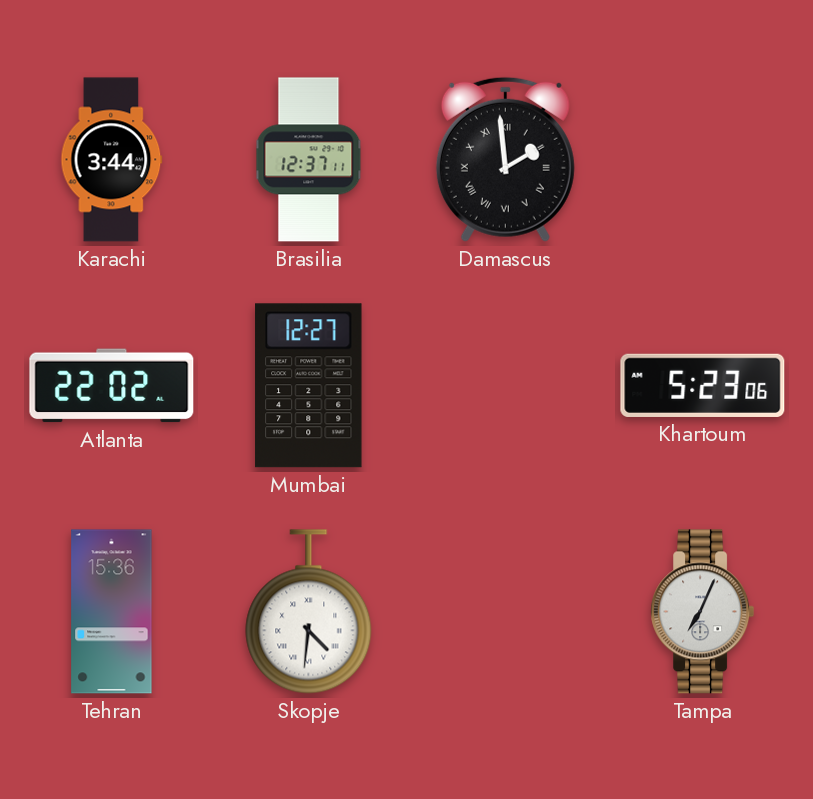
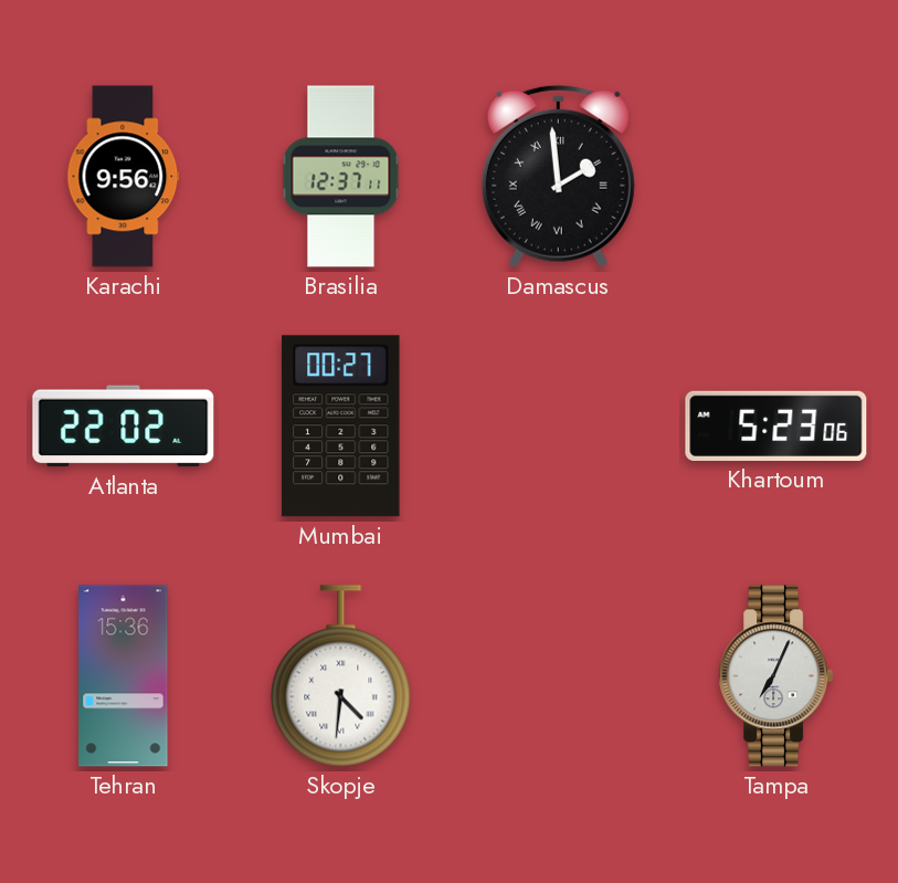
Karachi: 3:44 -> 9:56 (124, 177)
Mumbai: 12:27 -> 00:27 (341, 427)
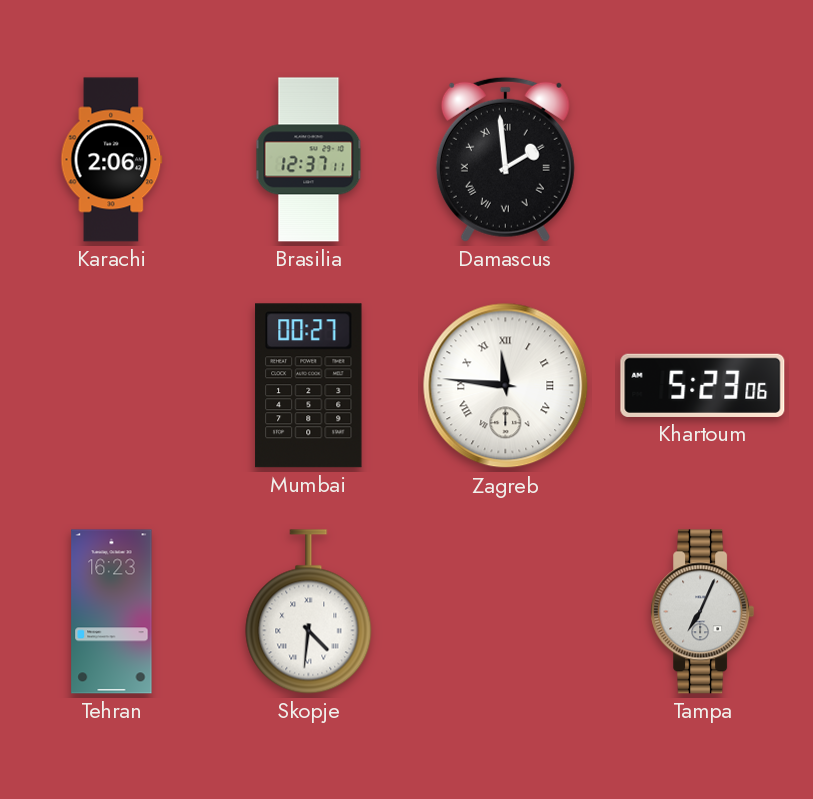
Karachi: 9:56 -> 2:06 (112, 160)
Atlanta: 22:02 -> none (124, 427)
Zagreb: none -> 11:46 (506, 386)
Tehran: 15:36 -> 16:23 (112, 612)
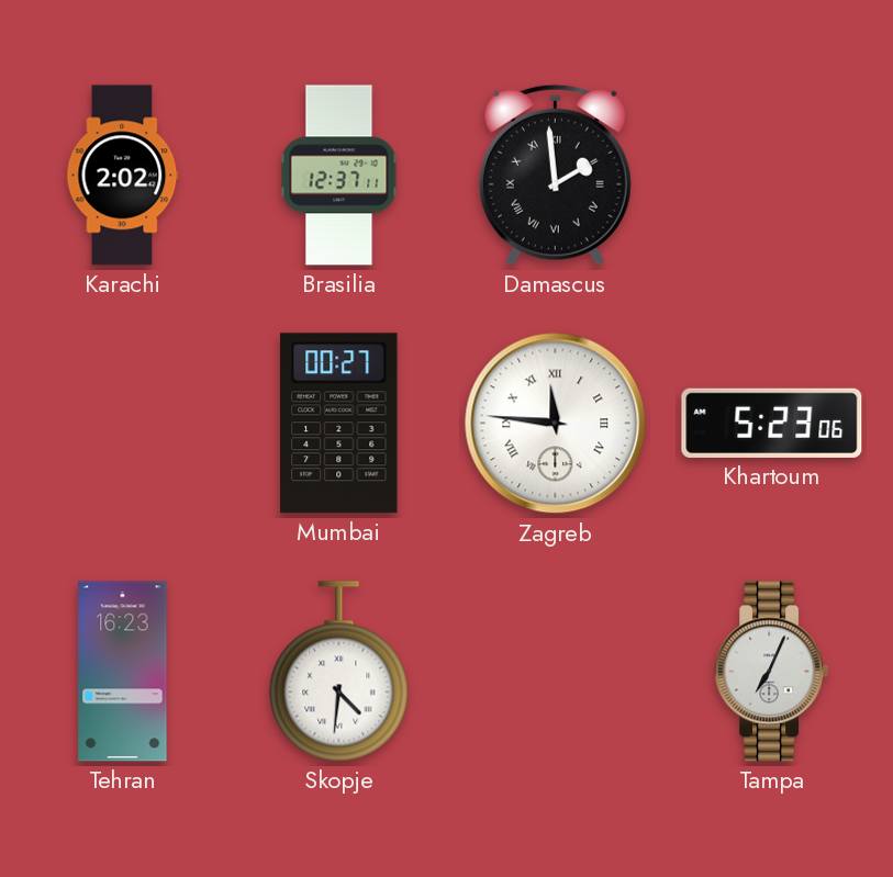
Karachi: 2:06 -> 2:02 (123, 176)
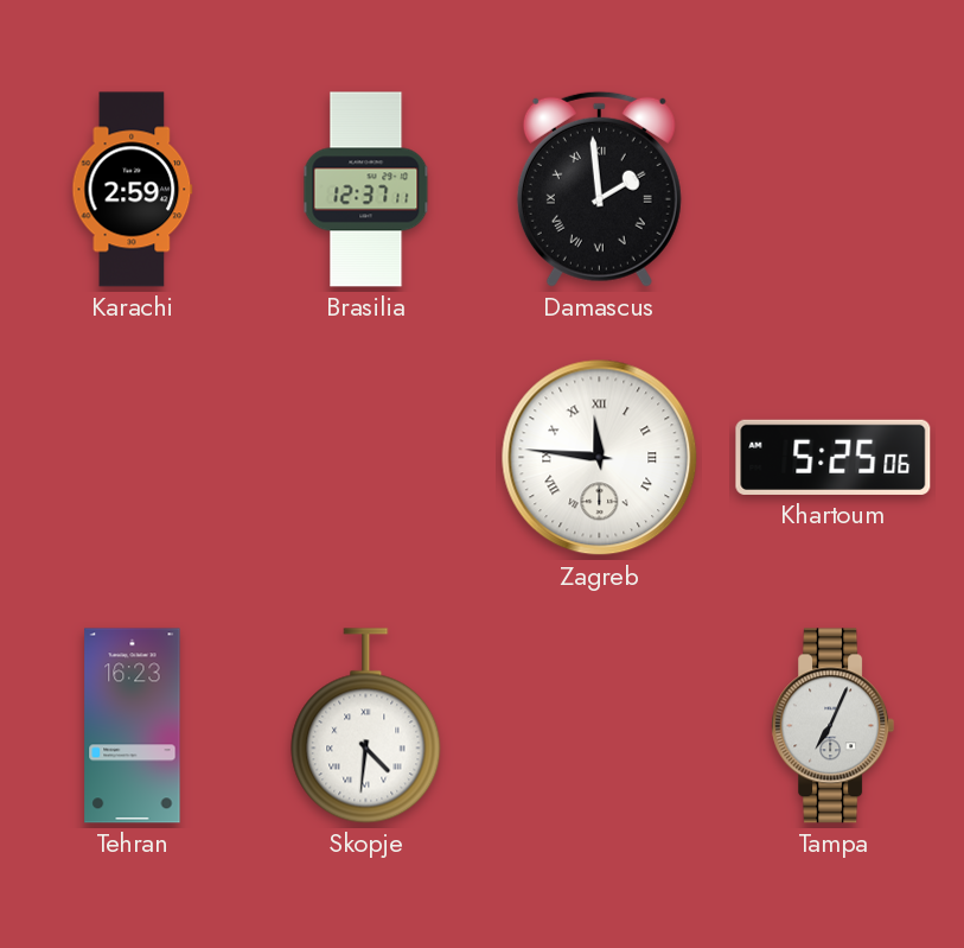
Karachi: 2:02 -> 2:59 (133, 190)
Mumbai: 00:27 -> none (339, 424)
Khartoum: 5:23 -> 5:25 (834, 457)
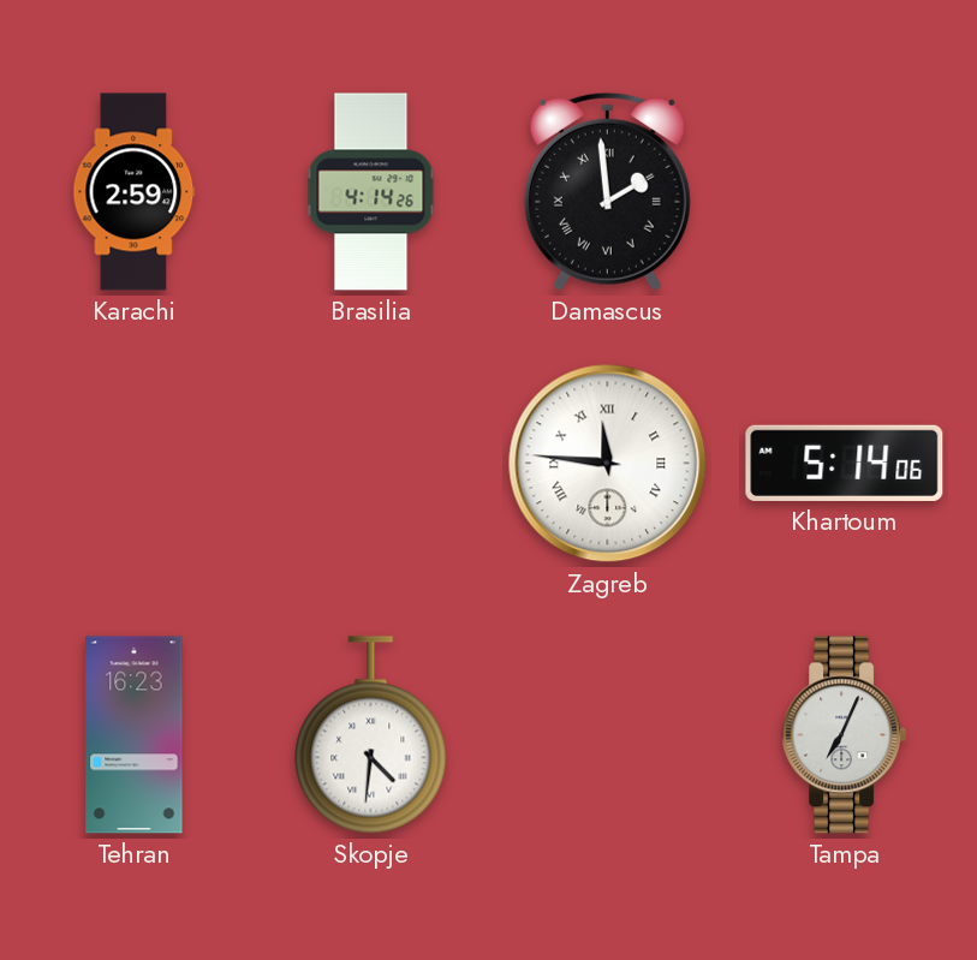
Brasilia: 12:37 -> 4:14 (371, 192)
Khartoum: 5:25 -> 5:14 (845, 463)
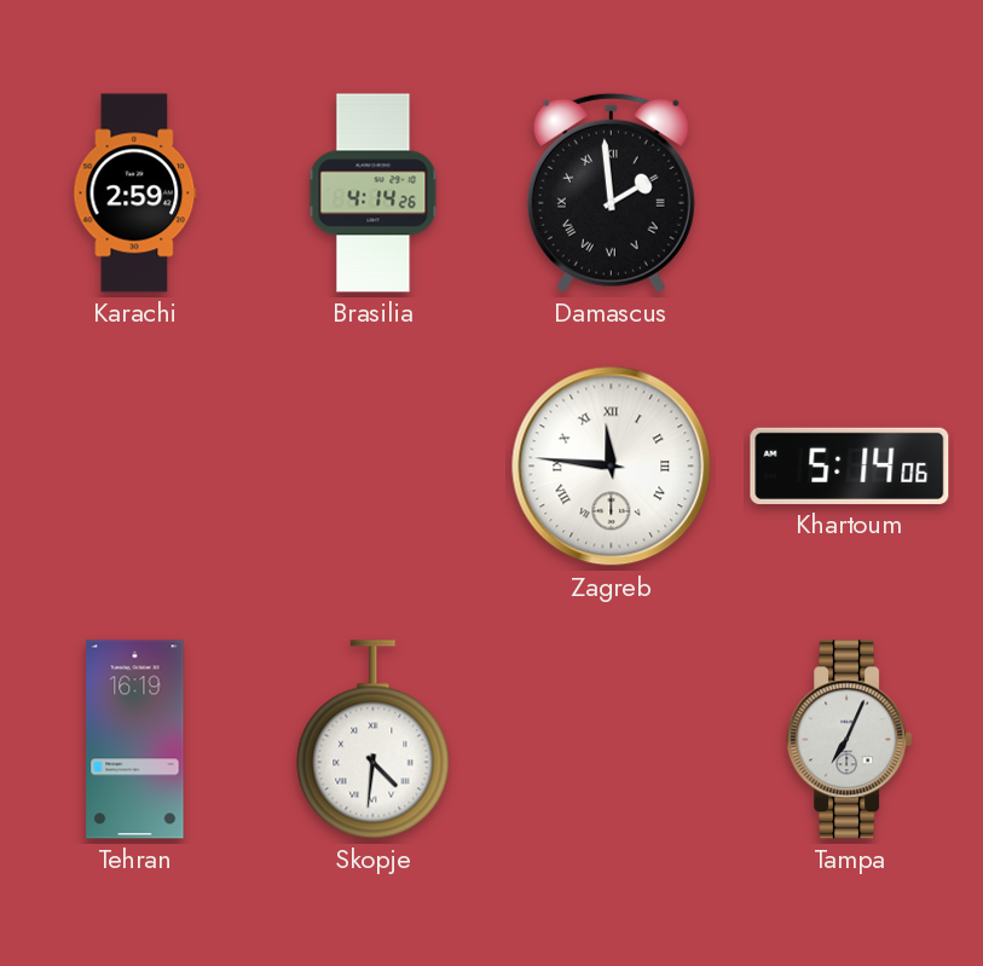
Tehran: 16:23 -> 16:19 (135, 740)
